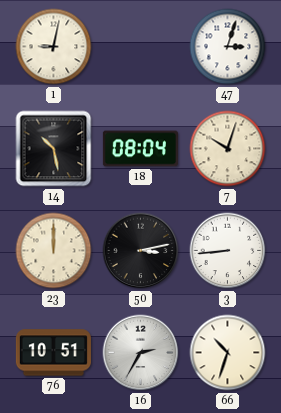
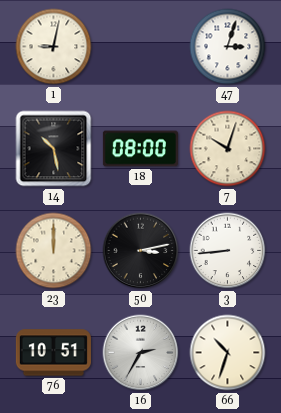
18: 08:04 -> 08:00 (140, 149)
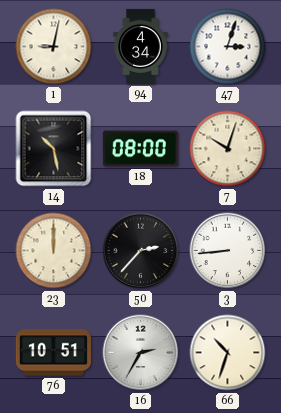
94: none -> 4:34 (141, 46)
50: 3:13 -> 2:37 (141, 251)
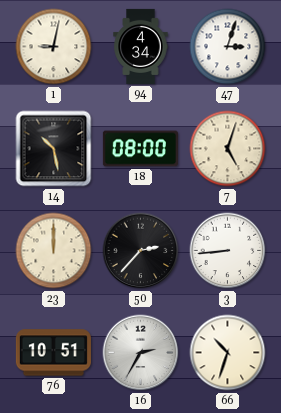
7: 10:03 -> 5:03 (228, 149)
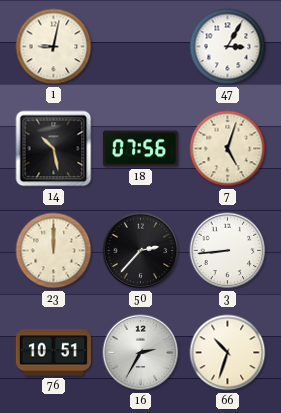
94: 4:34 -> none (141, 46)
47: 3:03 -> 3:05 (228, 47)
18: 08:00 -> 07:56 (140, 149)
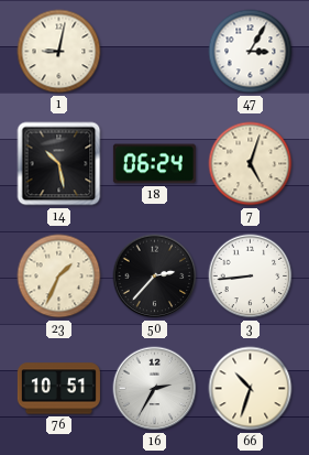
18: 07:56 -> 06:24 (154, 164)
23: 12:00 -> 1:34 (59, 277)
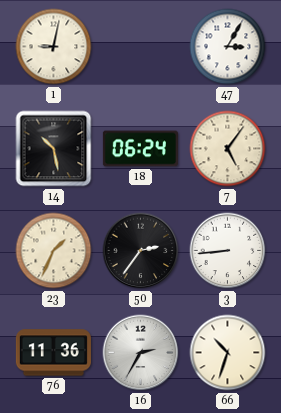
7: 5:03 -> 5:06 (228, 149)
50: 2:37 -> 2:36 (141, 251)
76: 10:51 -> 11:36 (53, 353)
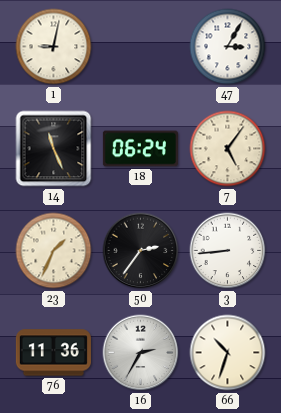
14: 10:28 -> 11:26 (54, 149)
